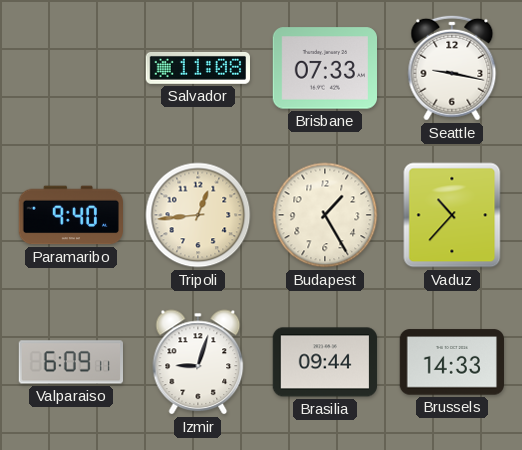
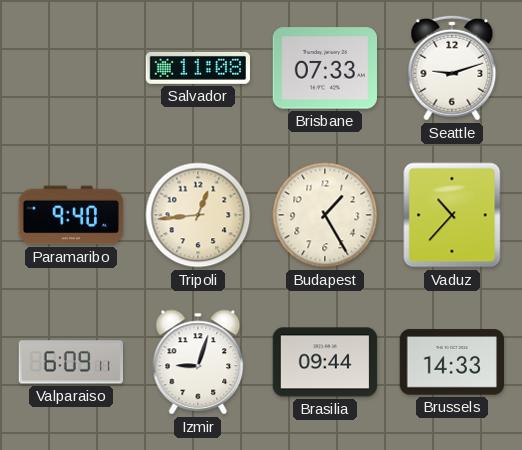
Seattle: 9:17 -> 9:12 (452, 68)
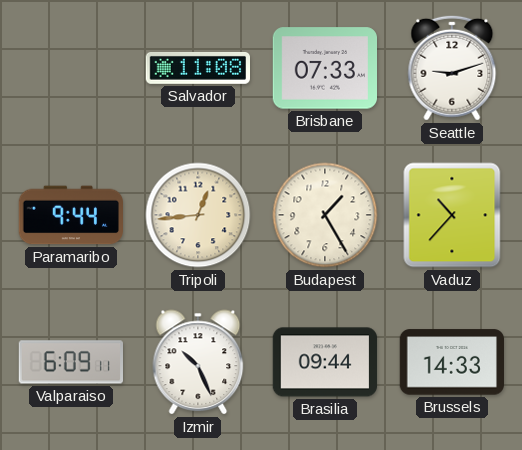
Paramaribo: 9:40 -> 9:44 (70, 215)
Izmir: 9:03 -> 10:26 (198, 362)
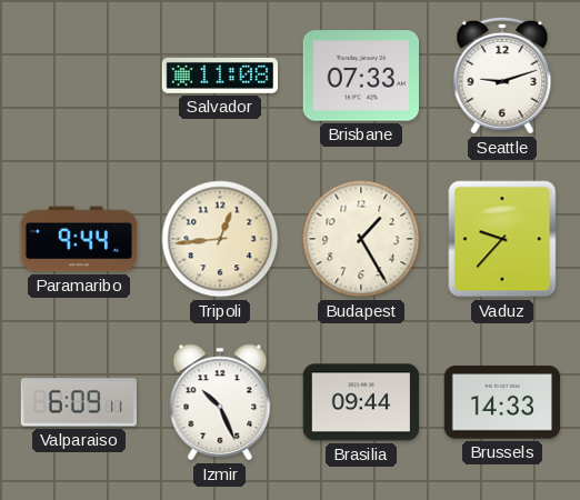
Vaduz: 10:37 -> 9:37 (502, 239)
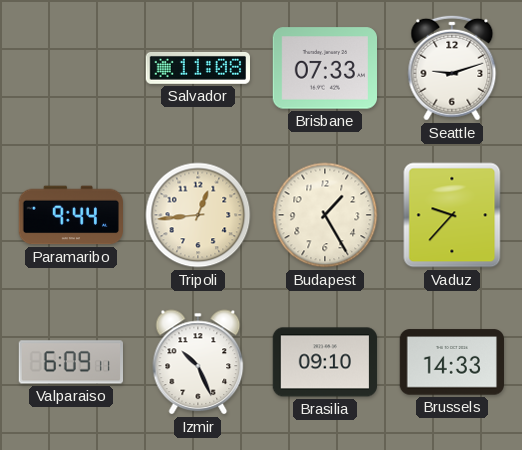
Brasilia: 09:44 -> 09:10 (325, 362)
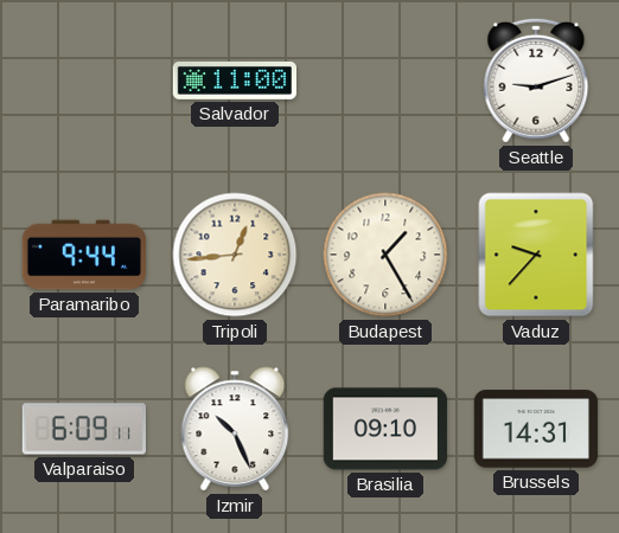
Salvador: 11:08 -> 11:00 (234, 81)
Brisbane: 07:33 -> none (324, 68)
Brussels: 14:33 -> 14:31 (535, 429)
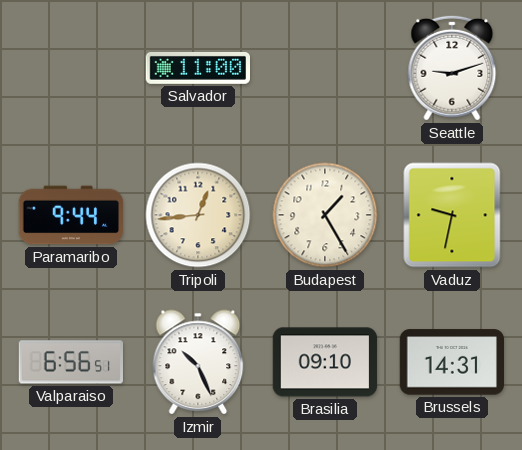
Vaduz: 9:37 -> 9:32 (452, 215)
Valparaiso: 6:09 -> 6:56 (70, 362)
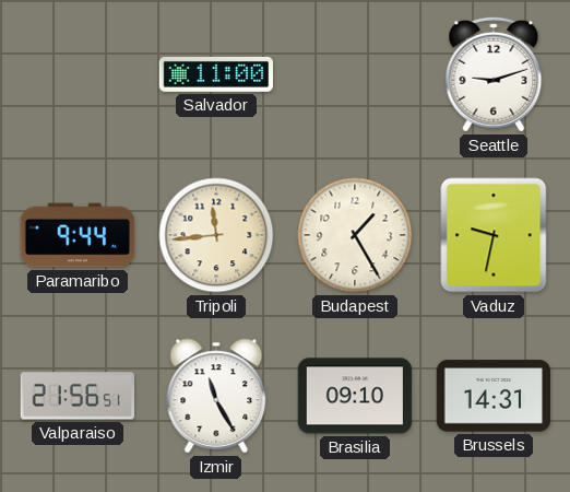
Tripoli: 12:44 -> 11:44 (216, 235)
Valparaiso: 6:56 -> 21:56 (76, 396)
Izmir: 10:26 -> 11:25 (216, 396)
